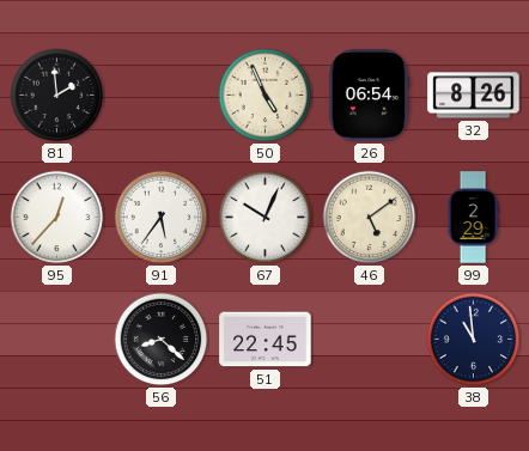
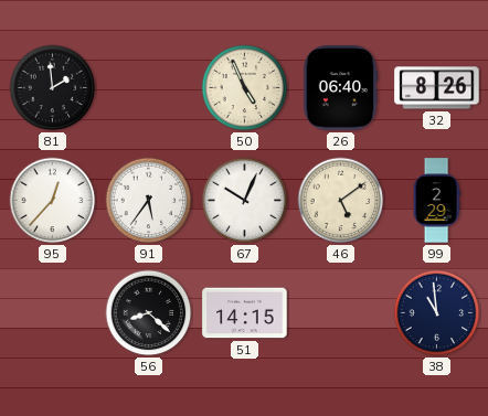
26: 06:54 -> 06:40 (340, 88)
51: 22:45 -> 14:15 (245, 313)
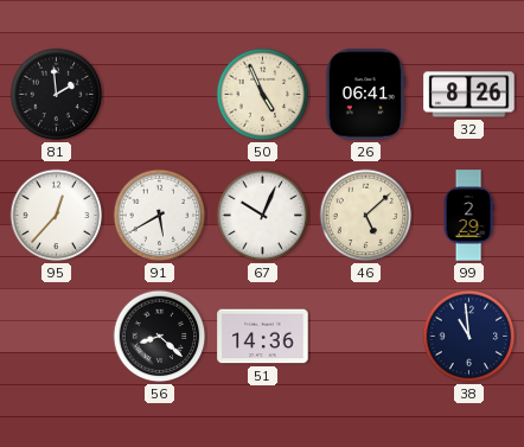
26: 06:40 -> 06:41 (365, 95)
91: 5:36 -> 5:40 (160, 216)
46: 5:09 -> 5:08 (366, 216)
51: 14:15 -> 14:36 (263, 337)
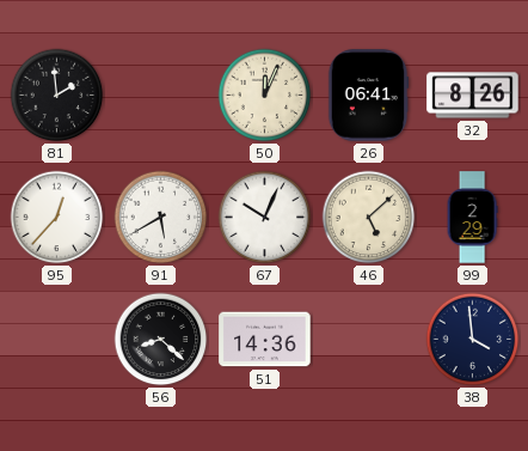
50: 4:56 -> 12:04 (265, 96)
38: 10:59 -> 3:59 (473, 340)
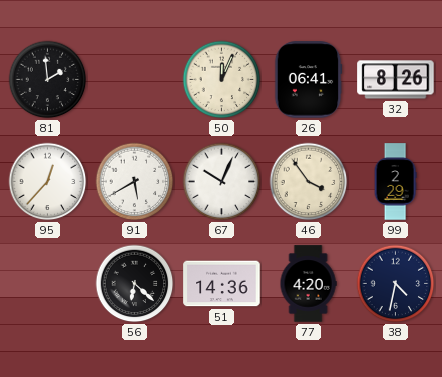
46: 5:08 -> 3:54 (309, 182)
56: 8:22 -> 6:22 (135, 284)
77: none -> 4:20 (308, 284)
38: 3:59 -> 4:32 (396, 284)
